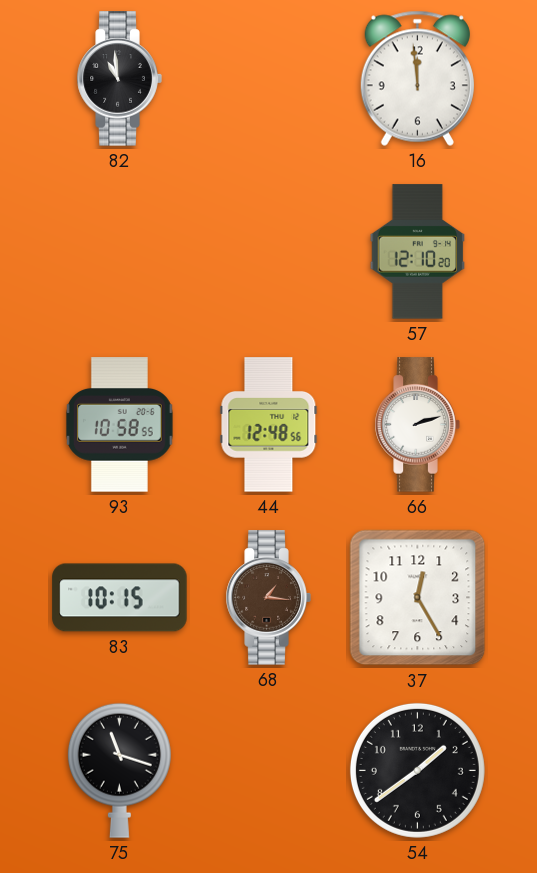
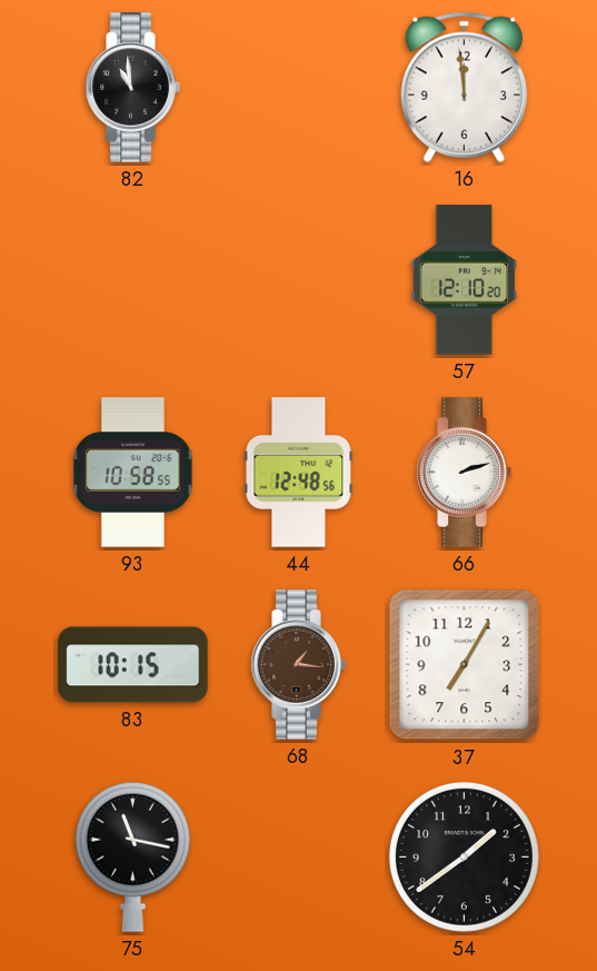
37: 12:25 -> 7:05 (465, 665)
75: 11:18 -> 11:17 (132, 856)
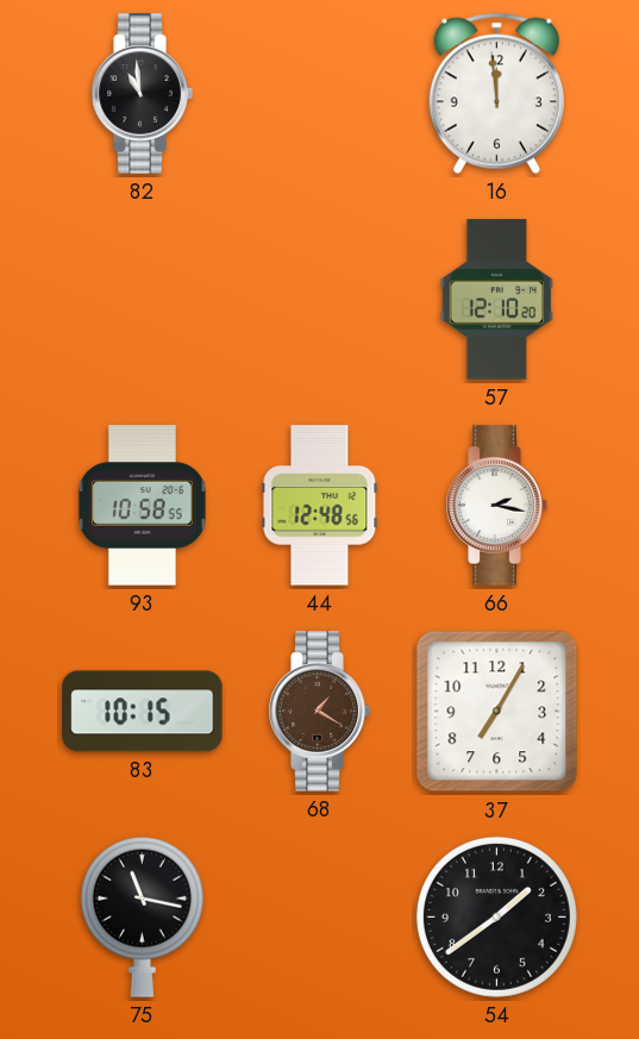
66: 2:12 -> 2:17 (496, 506)
68: 1:16 -> 1:20 (319, 712)
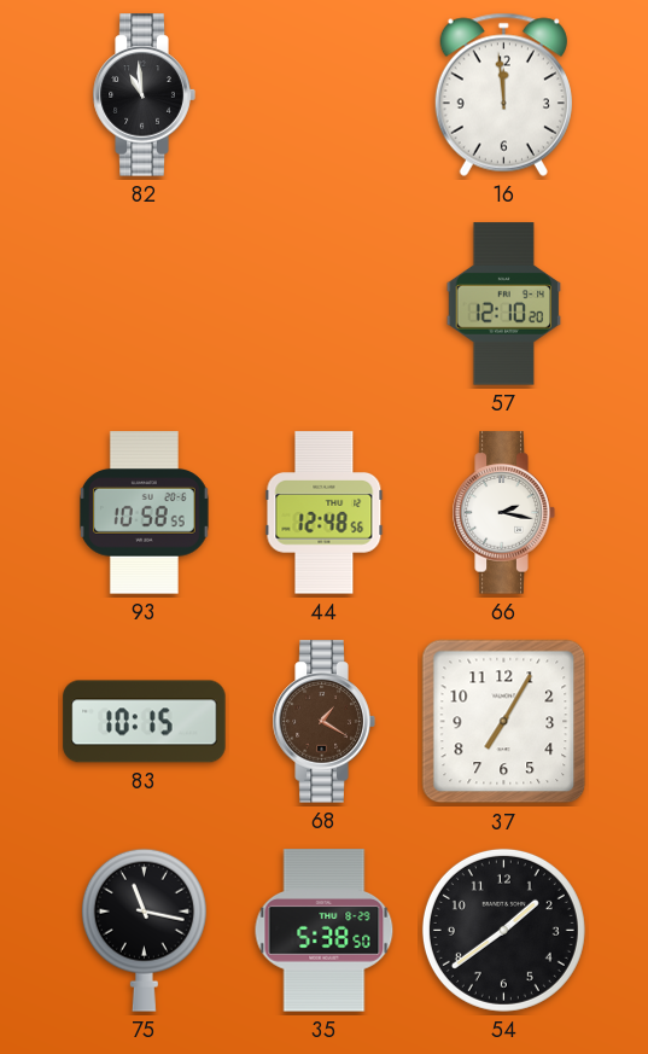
35: none -> 5:38 (325, 931)
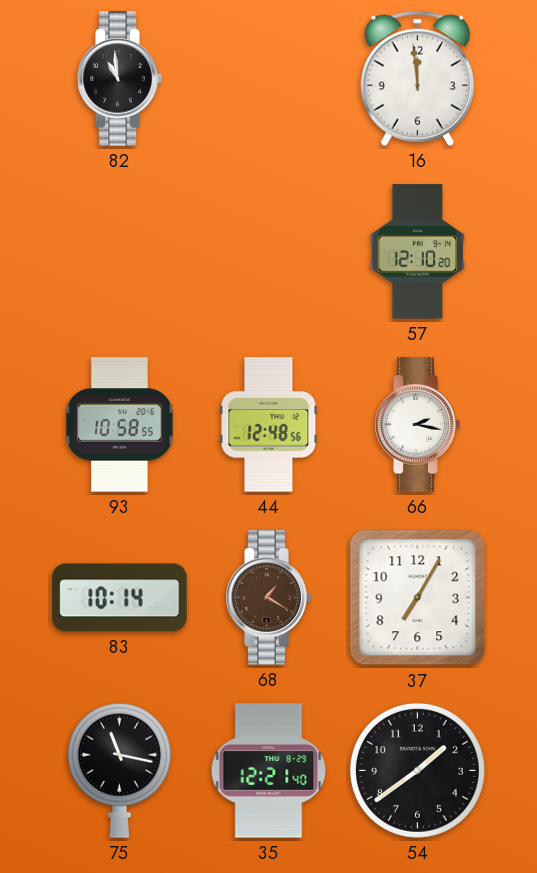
83: 10:15 -> 10:14 (120, 598)
35: 5:38 -> 12:21 (269, 771)
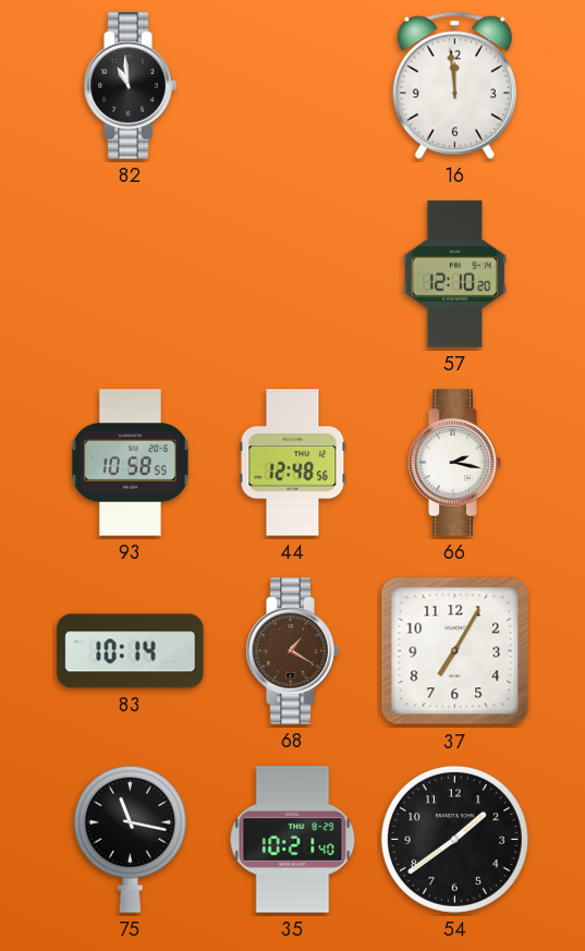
35: 12:21 -> 10:21 (293, 840)
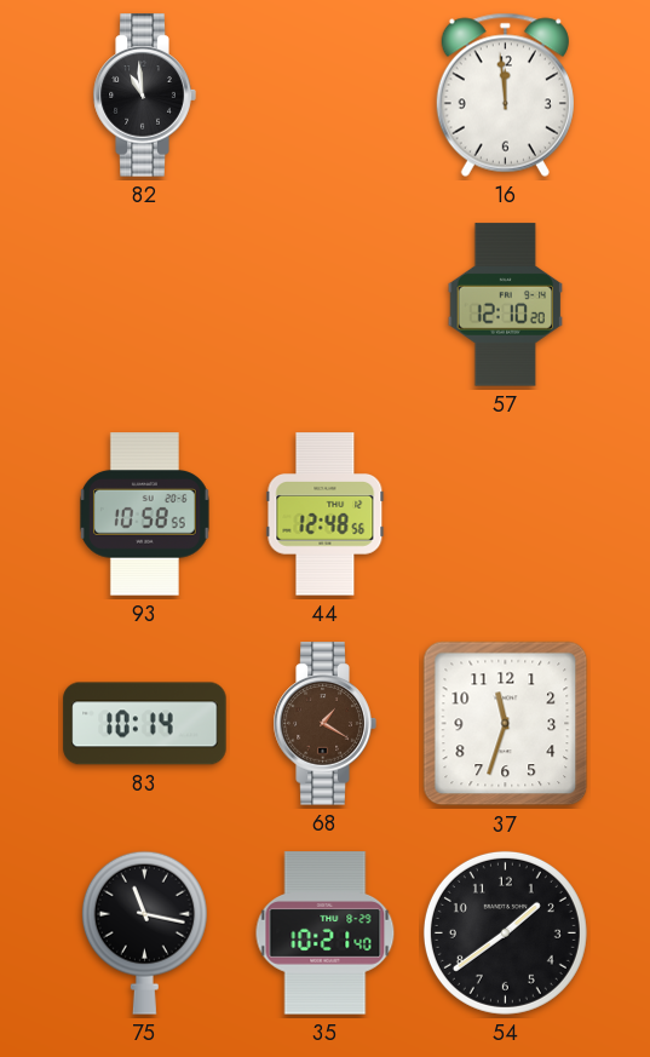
66: 2:17 -> none (454, 463)
37: 7:05 -> 11:33 (506, 724)
